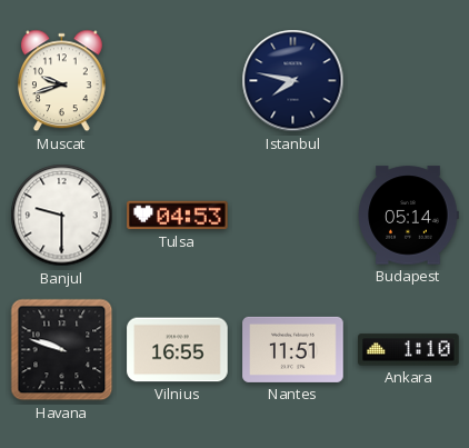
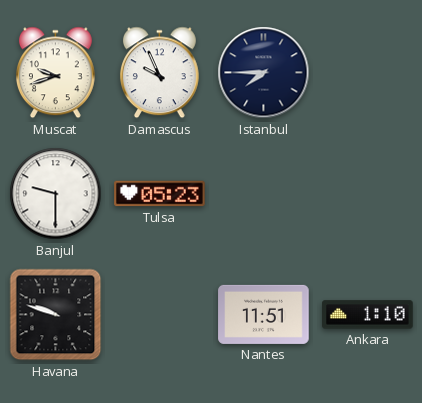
Damascus: none -> 9:56 (159, 73)
Istanbul: 7:47 -> 7:45 (264, 73)
Tulsa: 04:53 -> 05:23 (160, 194)
Budapest: 05:14 -> none (408, 216)
Vilnius: 16:55 -> none (178, 350)
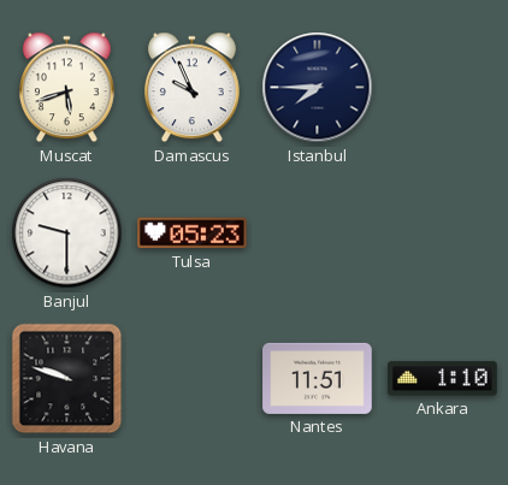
Muscat: 9:42 -> 5:42 (66, 88)
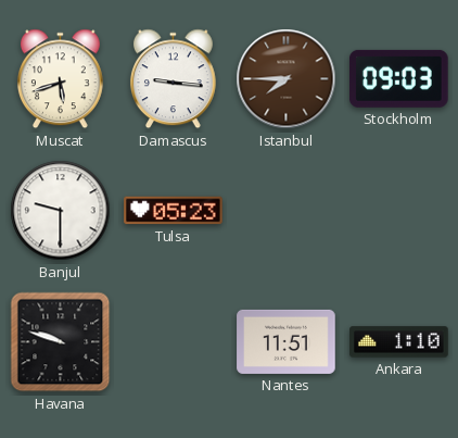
Damascus: 9:56 -> 9:16 (173, 79)
Istanbul dial: navy -> brown (287, 79)
Stockholm: none -> 09:03 (399, 78)
